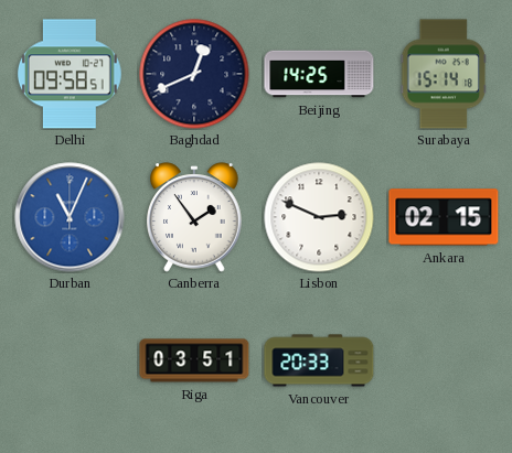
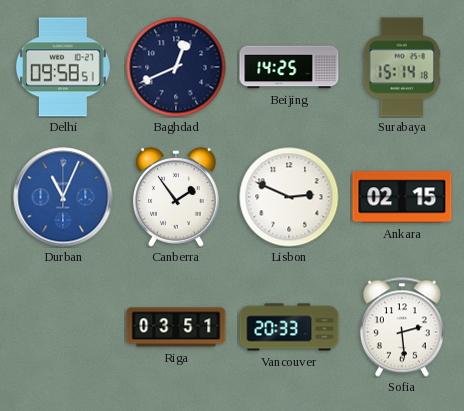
Sofia: none -> 2:29 (402, 327)
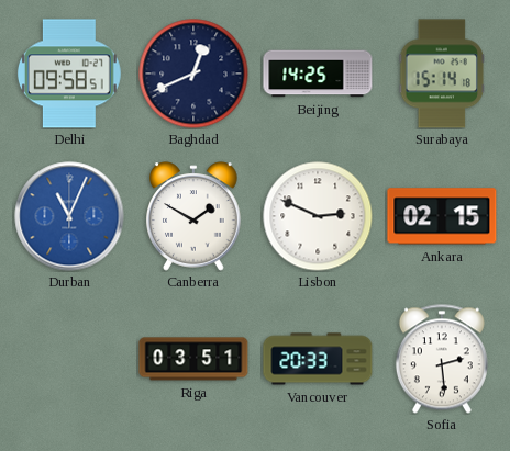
Canberra: 1:54 -> 1:50 (193, 216)
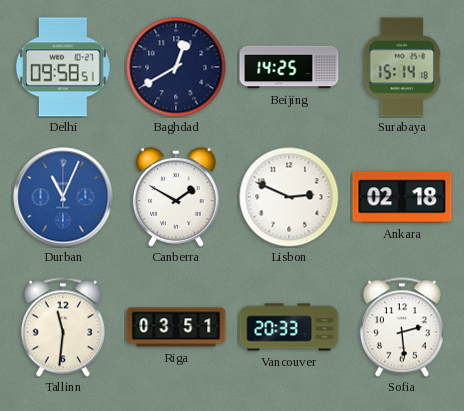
Baghdad: 12:41 -> 12:40 (176, 67)
Ankara: 02:15 -> 02:18 (402, 197)
Tallinn: none -> 11:31 (63, 327)
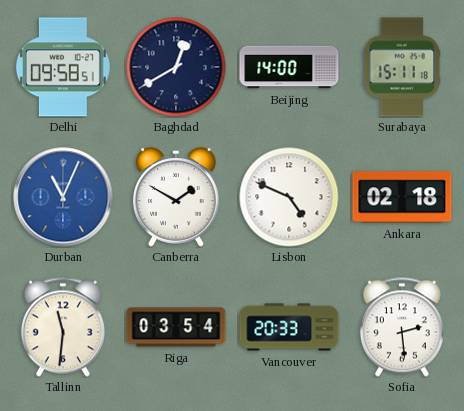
Beijing: 14:25 -> 14:00 (289, 67)
Surabaya: 15:14 -> 15:11 (402, 67)
Lisbon: 2:49 -> 4:49 (289, 197)
Riga: 03:51 -> 03:54 (176, 327)
